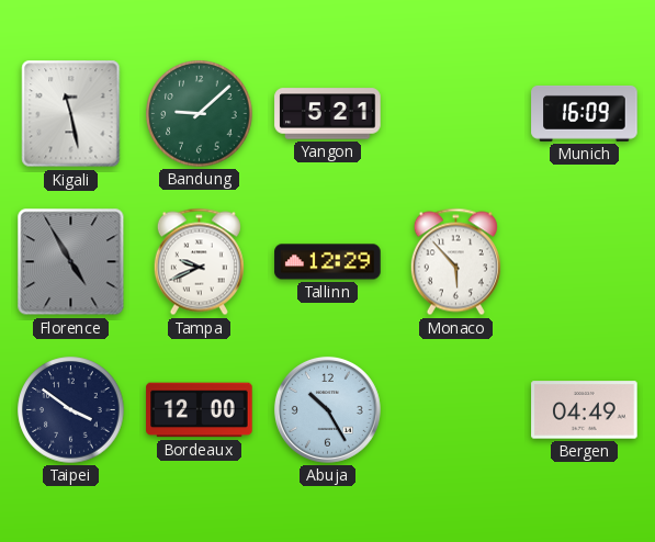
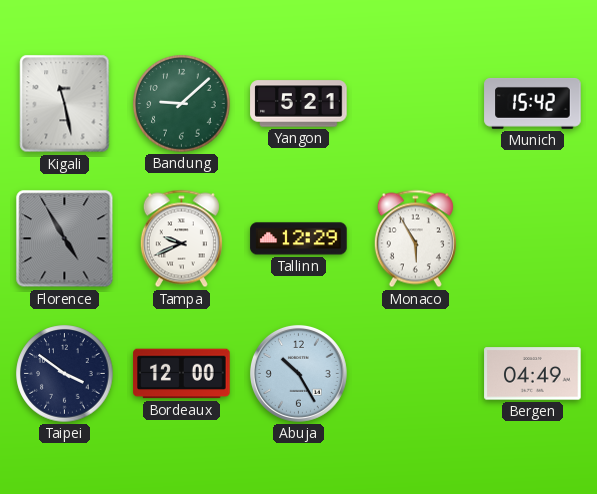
Munich: 16:09 -> 15:42 (533, 103)
Monaco: 5:53 -> 5:55 (415, 239)
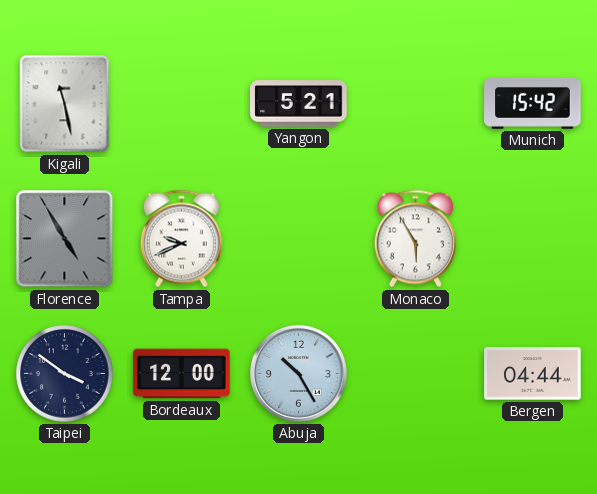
Bandung: 9:08 -> none (182, 104)
Tallinn: 12:29 -> none (299, 239)
Bergen: 04:49 -> 04:44 (533, 374)
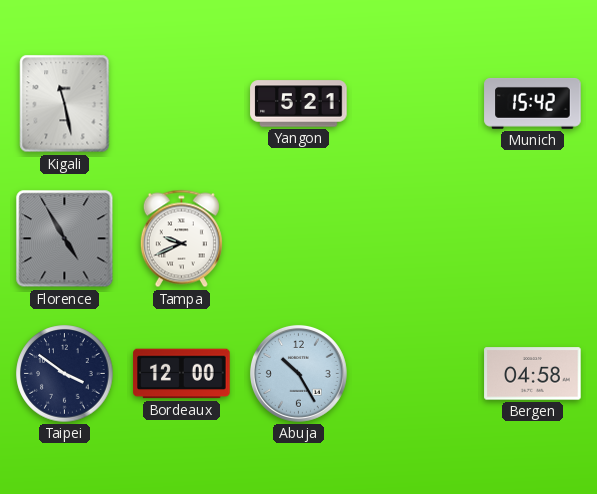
Monaco: 5:55 -> none (415, 239)
Bergen: 04:44 -> 04:58 (533, 374)
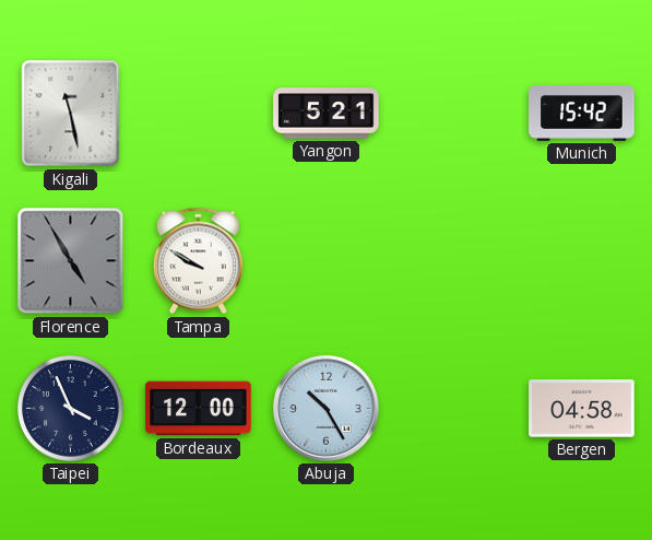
Tampa: 9:41 -> 9:50 (198, 261)
Taipei: 3:51 -> 3:56 (71, 409)
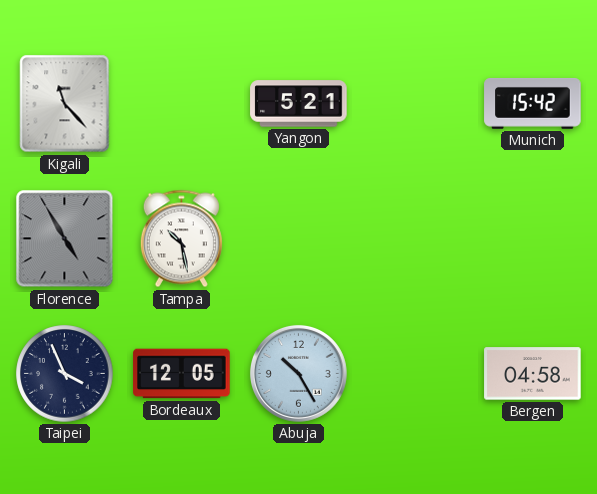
Kigali: 11:28 -> 11:23 (65, 104)
Tampa: 9:50 -> 10:28 (181, 239)
Bordeaux: 12:00 -> 12:05 (182, 374)
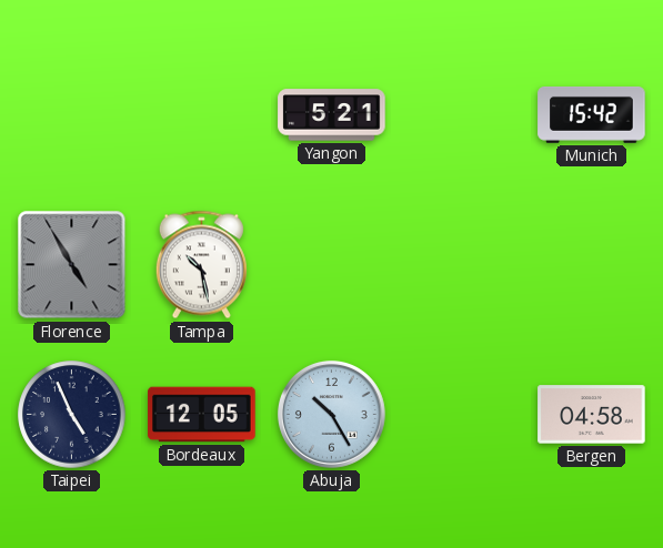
Kigali: 11:23 -> none (65, 104)
Taipei: 3:56 -> 4:56 (72, 415)
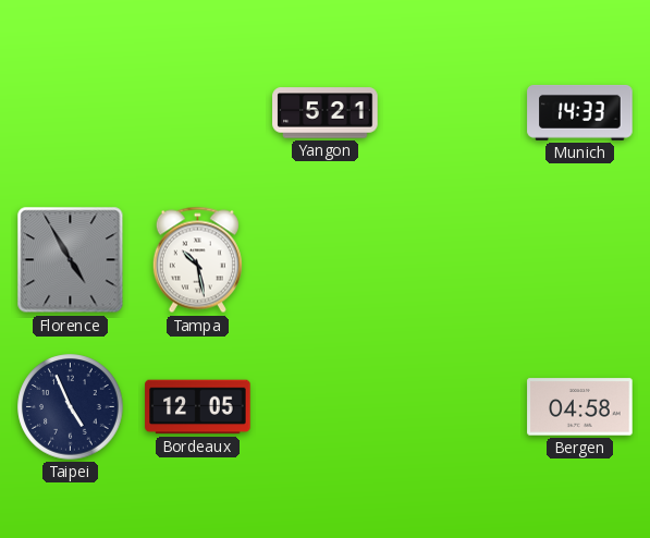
Munich: 15:42 -> 14:33 (580, 112)
Abuja: 10:25 -> none (331, 414)
